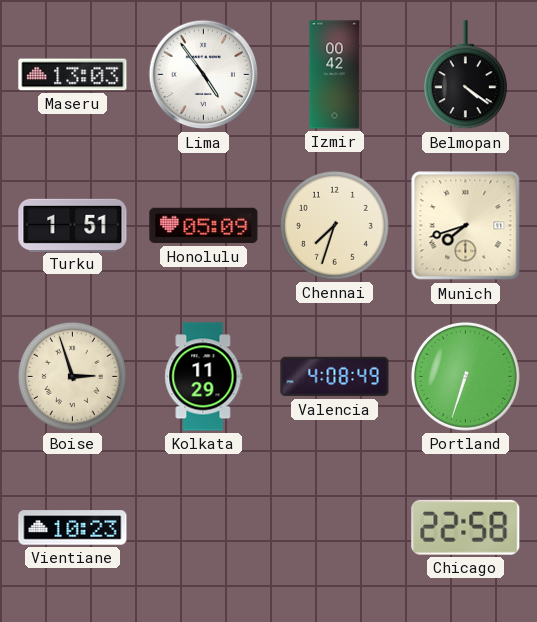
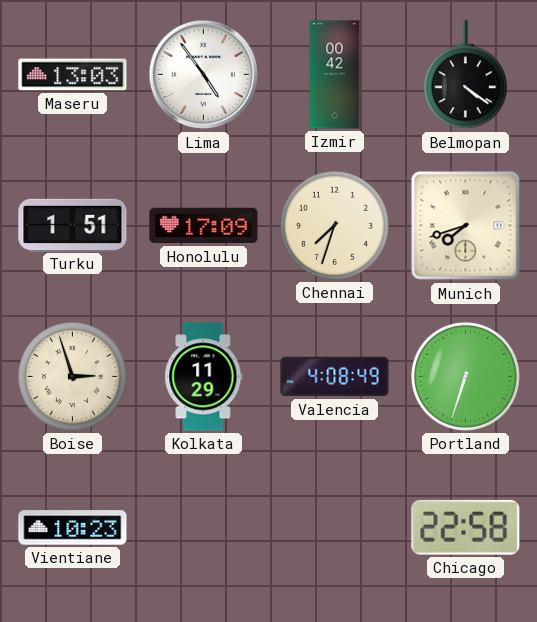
Honolulu: 05:09 -> 17:09 (204, 226)
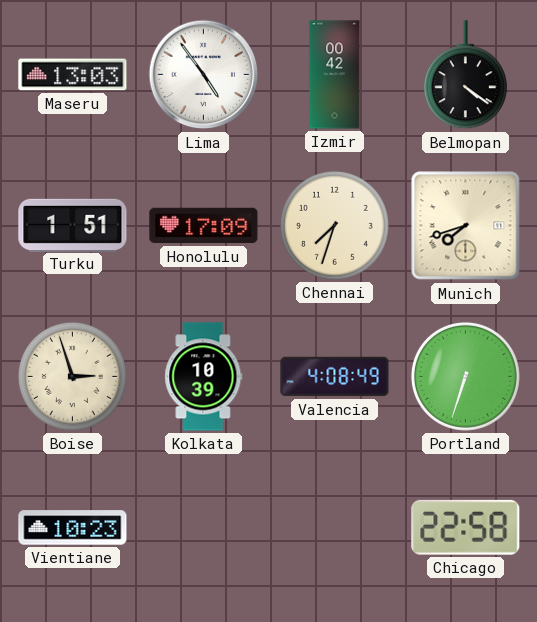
Kolkata: 11:29 -> 10:39 (204, 377)
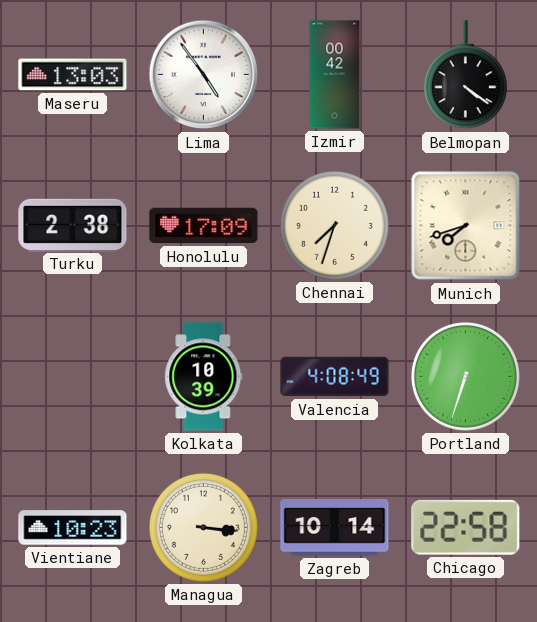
Turku: 1:51 -> 2:38 (73, 225)
Boise: 2:57 -> none (72, 376)
Managua: none -> 3:16 (203, 527)
Zagreb: none -> 10:14 (335, 528)
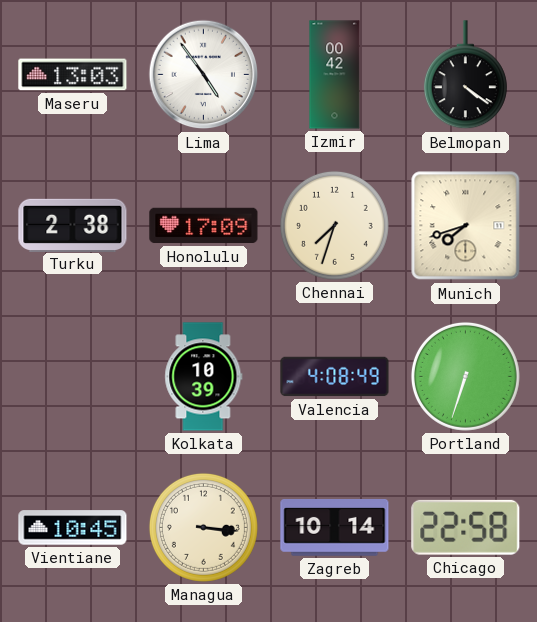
Vientiane: 10:23 -> 10:45 (73, 528)
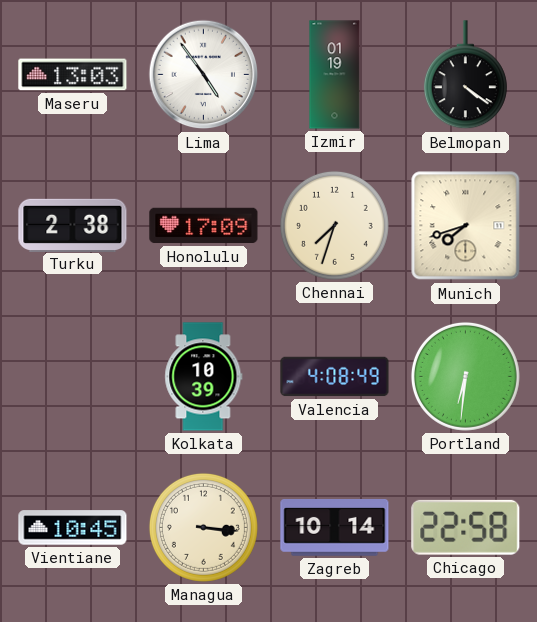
Izmir: 00:42 -> 01:19 (335, 75)
Portland: 6:33 -> 6:31 (465, 376)
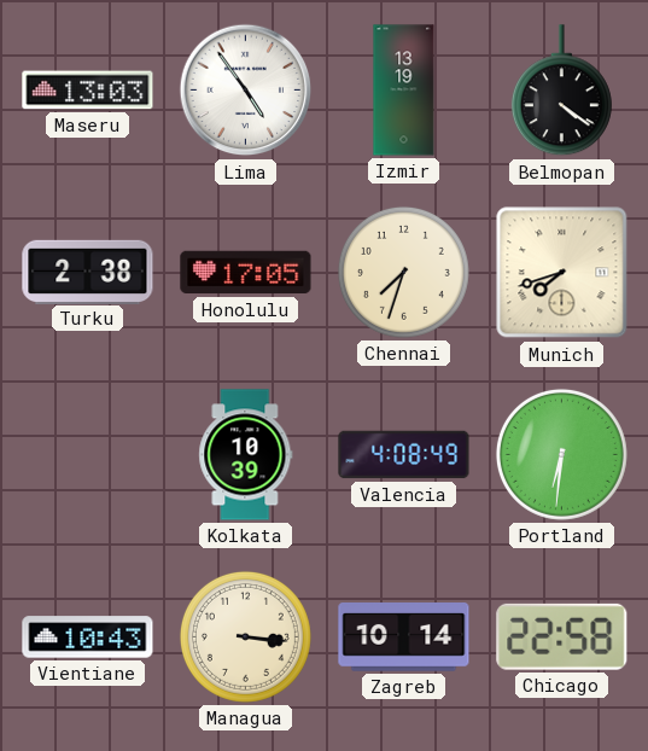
Izmir: 01:19 -> 13:19 (404, 91)
Honolulu: 17:09 -> 17:05 (246, 273)
Vientiane: 10:45 -> 10:43 (88, 638)
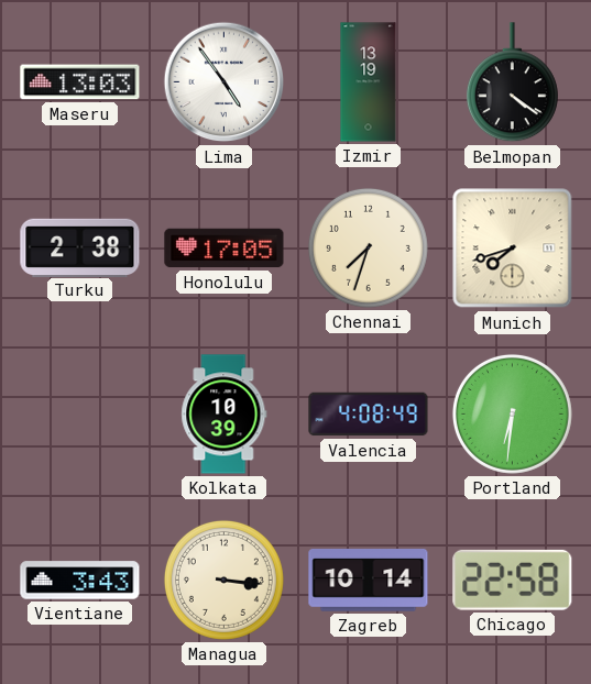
Vientiane: 10:43 -> 3:43 (80, 581)
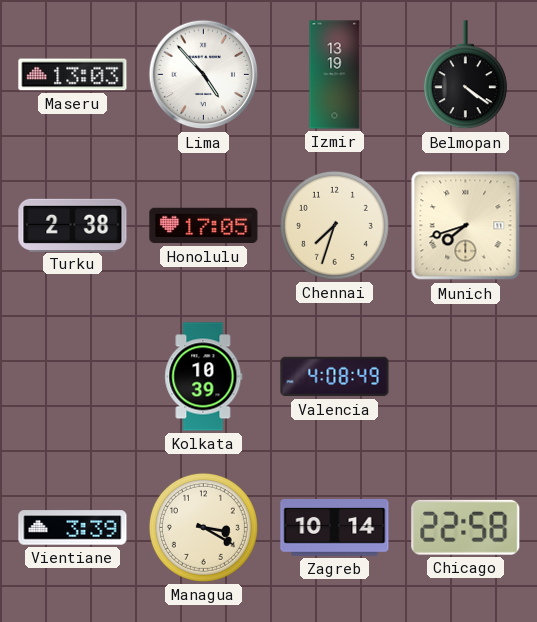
Lima: 4:54 -> 4:53 (204, 75)
Portland: 6:31 -> none (512, 413)
Vientiane: 3:43 -> 3:39 (73, 528)
Managua: 3:16 -> 3:20 (203, 527)
